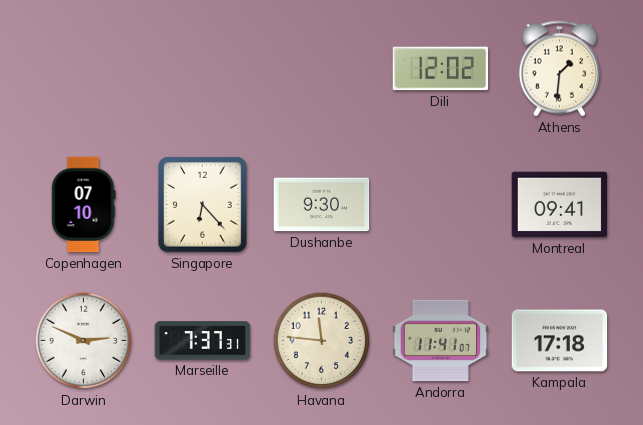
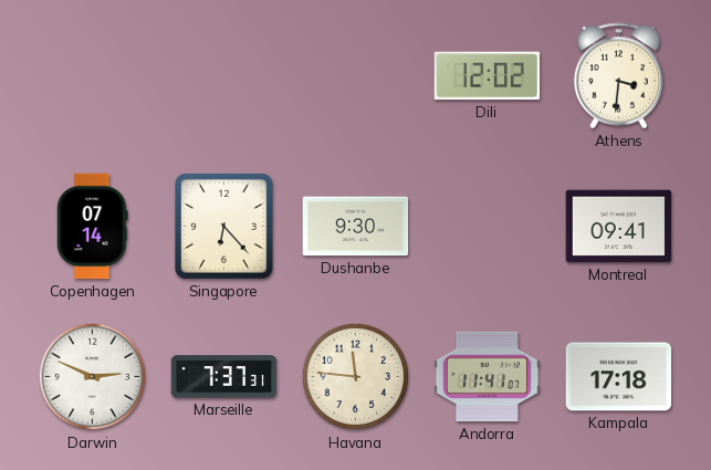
Athens: 1:31 -> 3:31 (619, 76)
Copenhagen: 07:10 -> 07:14 (93, 227)
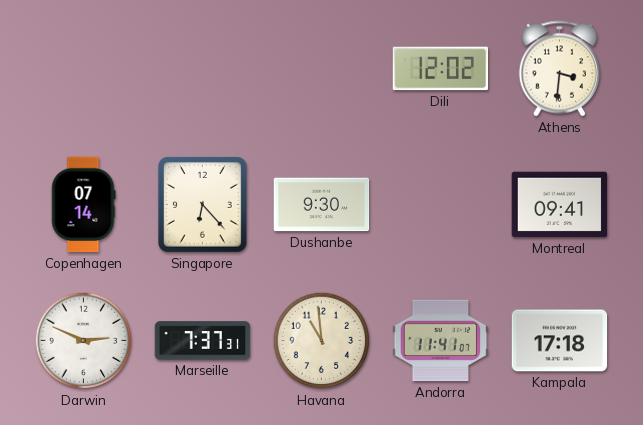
Havana: 11:46 -> 10:59 (322, 341)
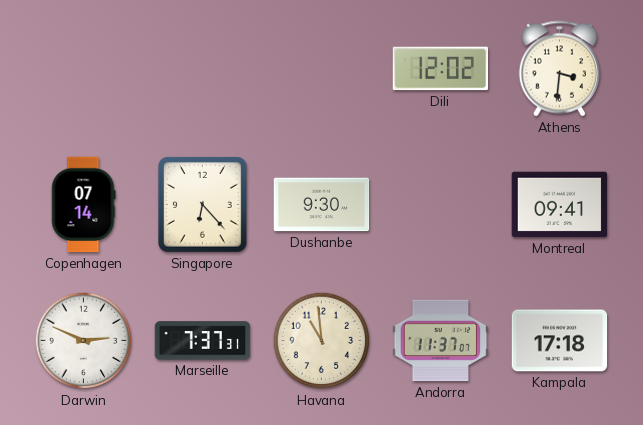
Andorra: 11:41 -> 11:37 (441, 341)
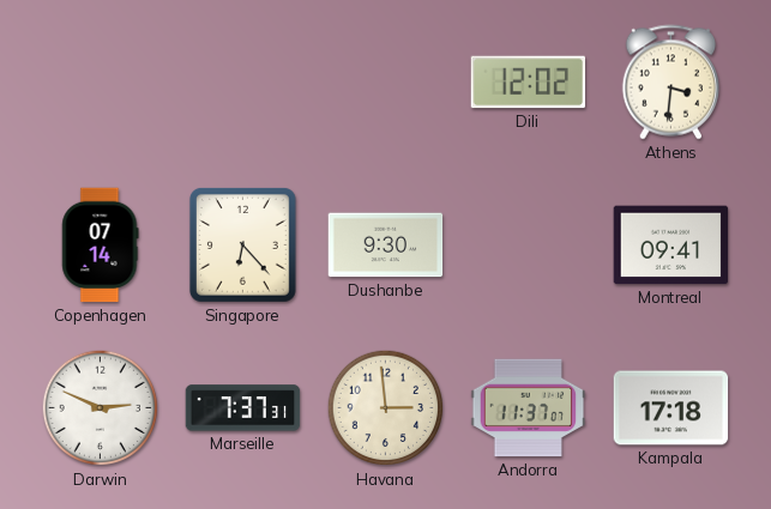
Havana: 10:59 -> 2:59 (386, 408)
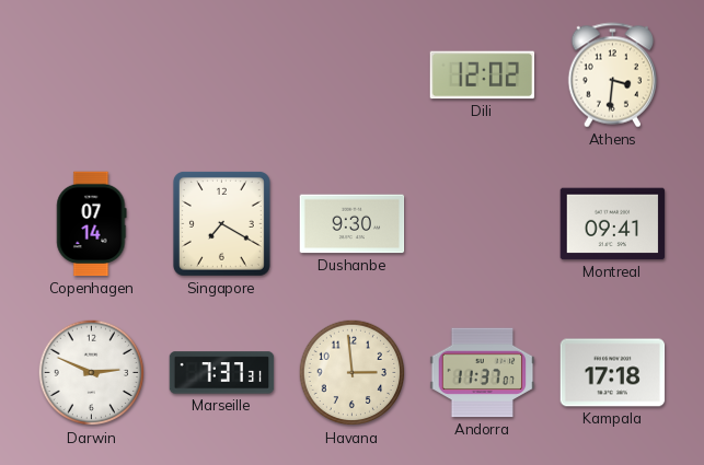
Singapore: 6:23 -> 7:20 (221, 224)
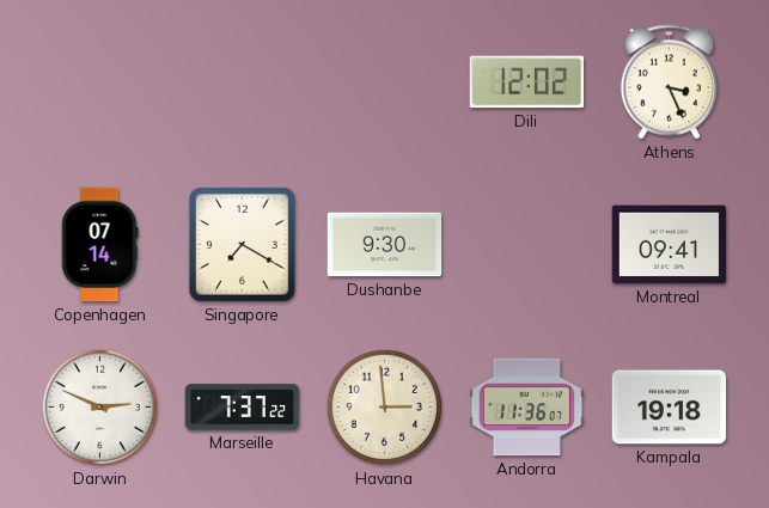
Athens: 3:31 -> 3:26 (670, 82)
Marseille: 7:37:31 -> 7:37:22 (243, 408)
Andorra: 11:37 -> 11:36 (527, 408)
Kampala: 17:18 -> 19:18 (670, 408)
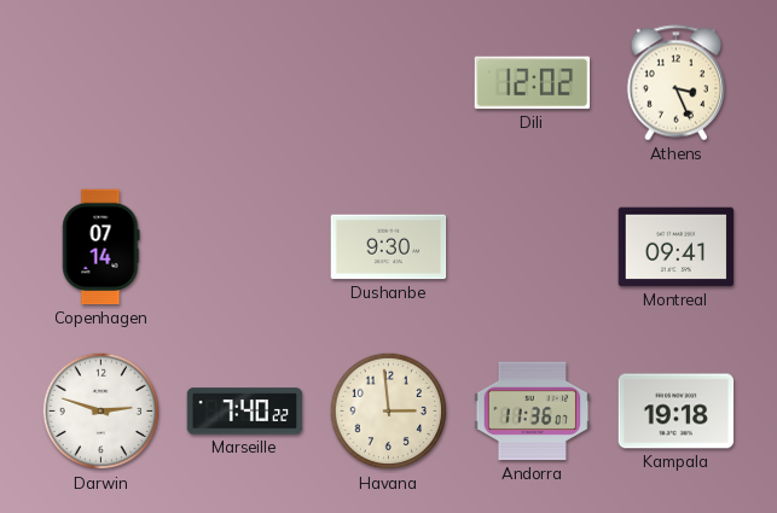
Singapore: 7:20 -> none (242, 245)
Darwin: 2:49 -> 2:48 (102, 412)
Marseille: 7:37 -> 7:40 (245, 412)
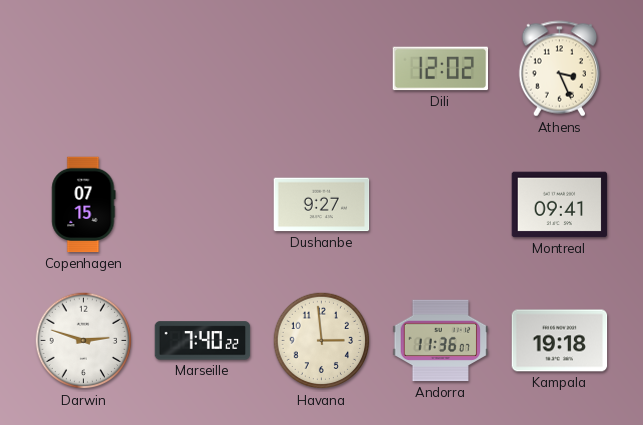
Copenhagen: 07:14 -> 07:15 (84, 205)
Dushanbe: 9:30 -> 9:27 (322, 205)
